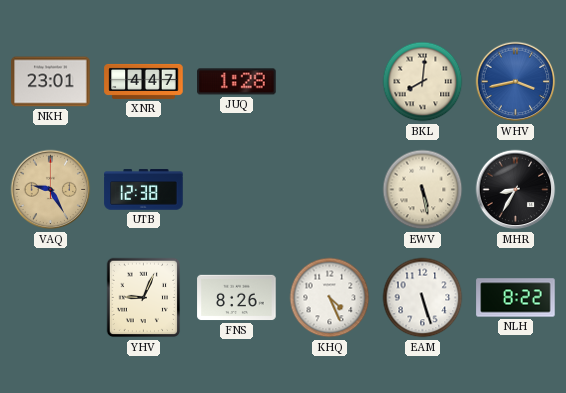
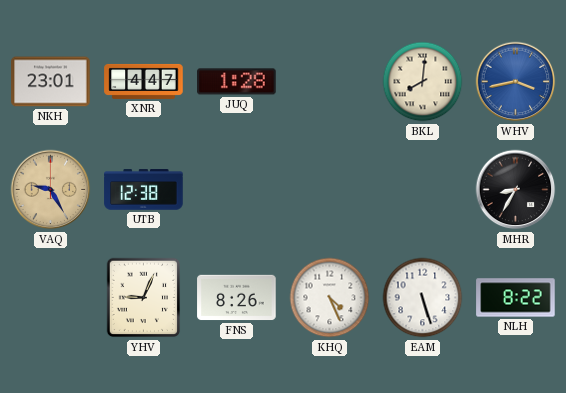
EWV: 5:28 -> none (423, 190)
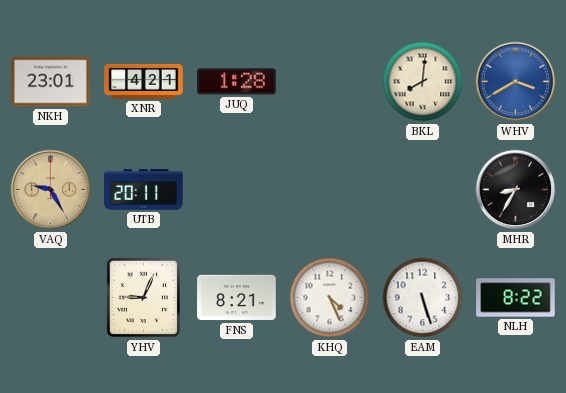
XNR: 4:47 -> 4:21 (144, 81)
WHV: 3:43 -> 3:40 (516, 82)
UTB: 12:38 -> 20:11 (144, 190)
FNS: 8:26 -> 8:21 (237, 298)
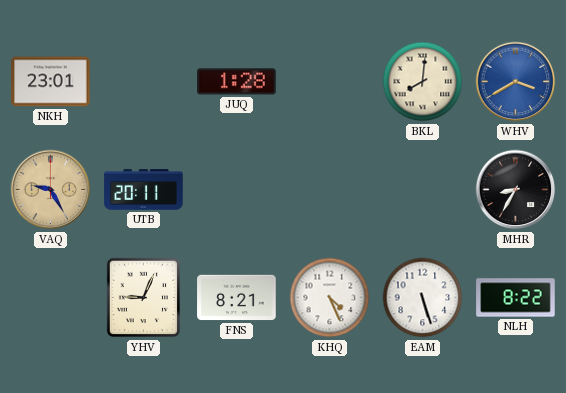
XNR: 4:21 -> none (144, 81)
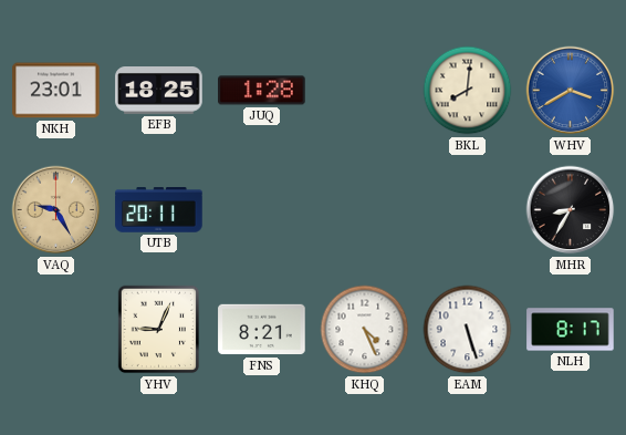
EFB: none -> 18:25 (159, 91)
NLH: 8:22 -> 8:17 (571, 330)
